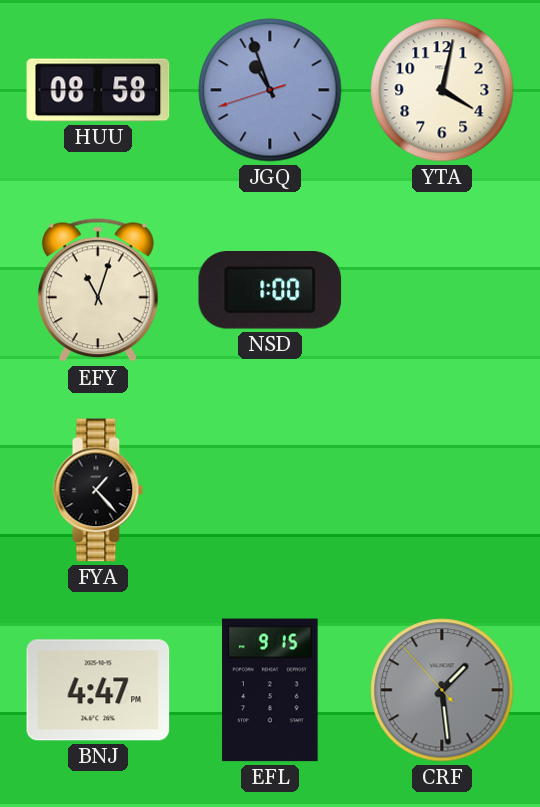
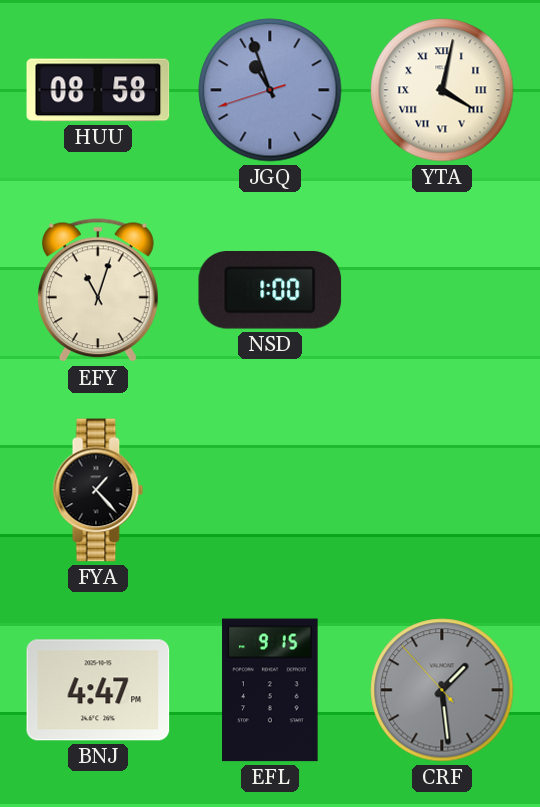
YTA numerals: Arabic -> Roman (442, 90)
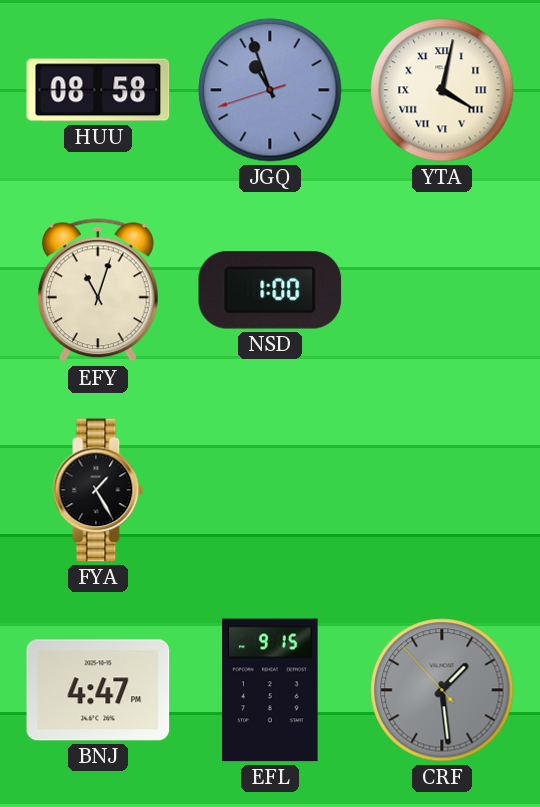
FYA: 1:23 -> 1:25 (98, 490)
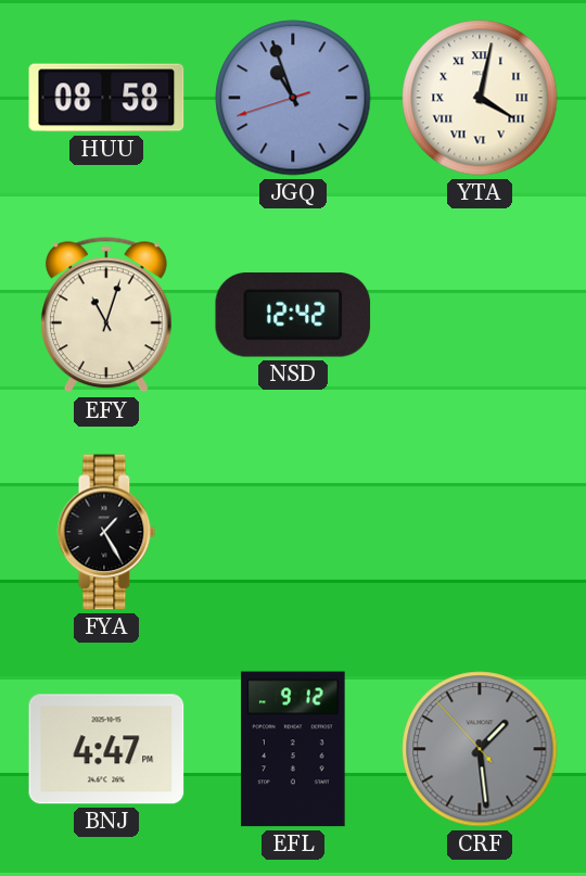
NSD: 1:00 -> 12:42 (293, 315)
EFL: 9:15 -> 9:12 (293, 749)
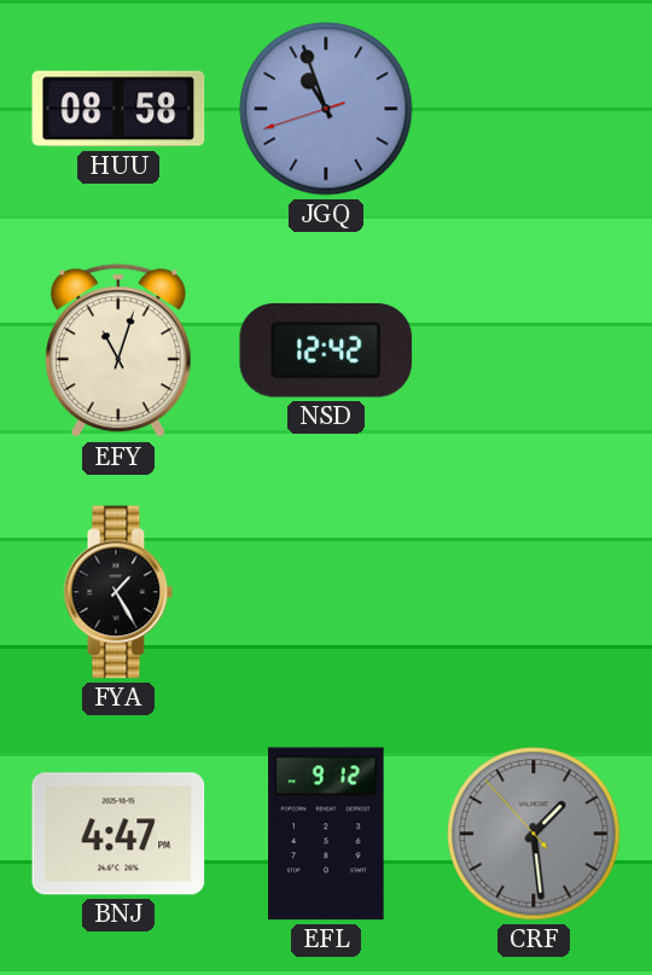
YTA: 4:02 -> none (480, 98)
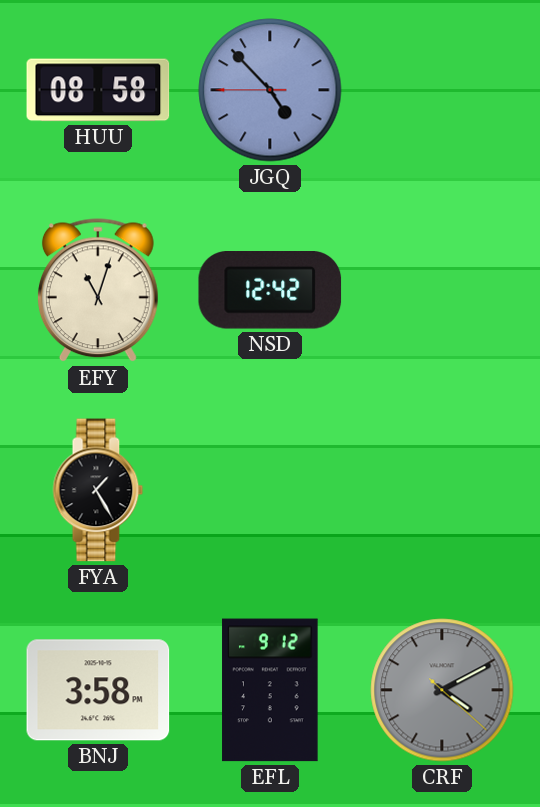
JGQ: 10:56 -> 4:52 (270, 90)
BNJ: 4:47 -> 3:58 (98, 690)
CRF: 1:28 -> 4:10 (442, 690)
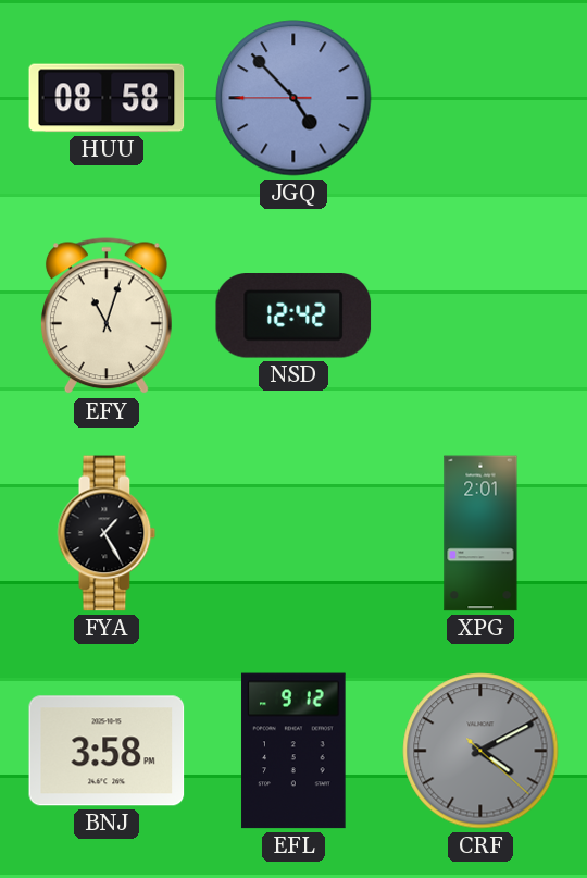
XPG: none -> 2:01 (480, 533)
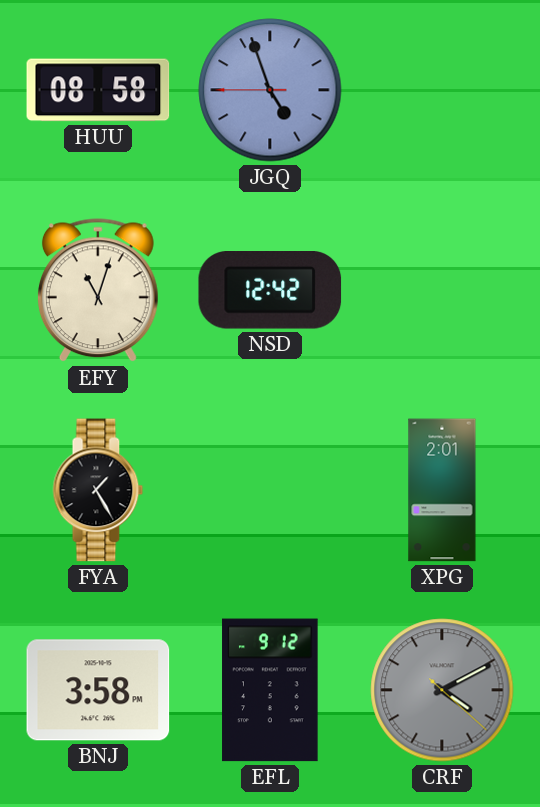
JGQ: 4:52 -> 4:56 (270, 90)
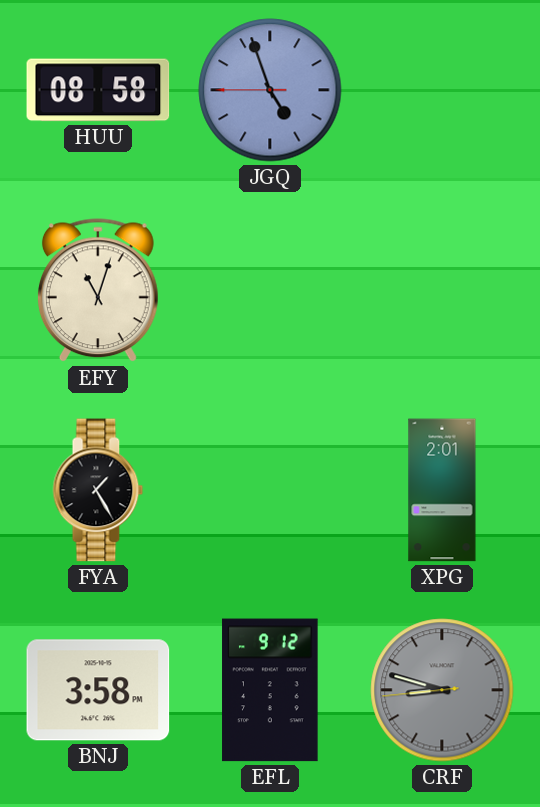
NSD: 12:42 -> none (270, 290)
CRF: 4:10 -> 8:47 (442, 690)
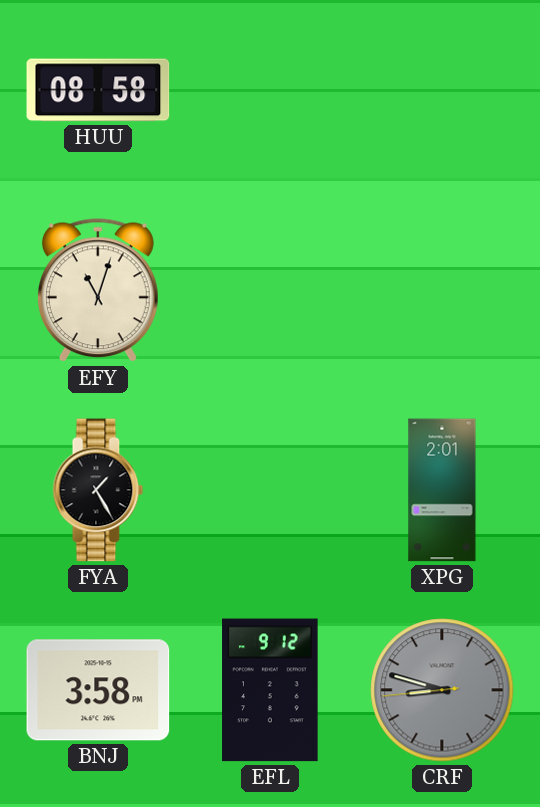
JGQ: 4:56 -> none (270, 90)
